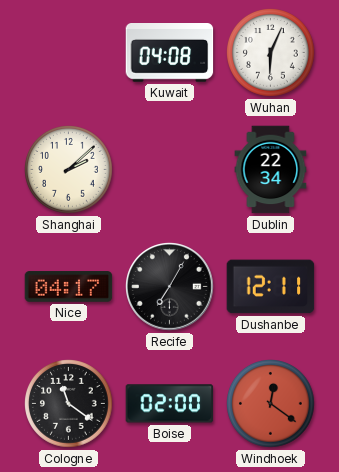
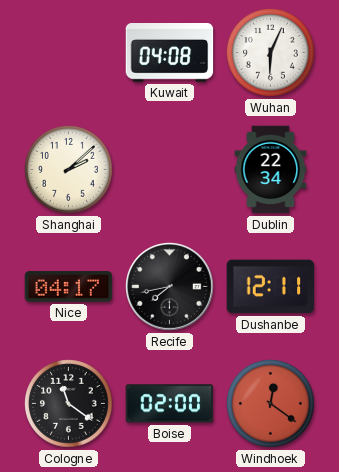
Recife: 7:05 -> 7:43 (170, 287)
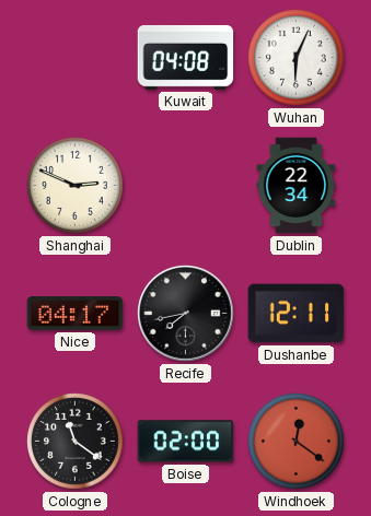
Shanghai: 2:08 -> 2:49 (76, 186)
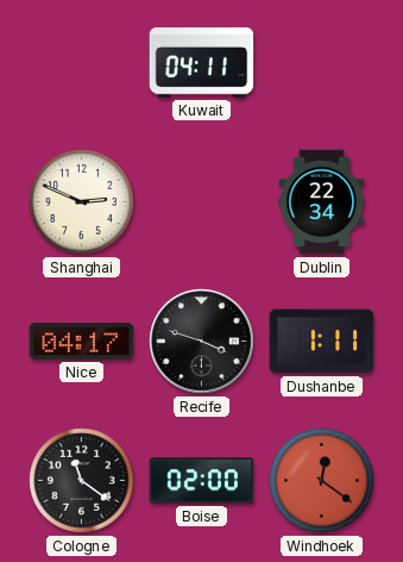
Kuwait: 04:08 -> 04:11 (202, 63)
Wuhan: 6:04 -> none (297, 58)
Recife: 7:43 -> 3:48 (202, 342)
Dushanbe: 12:11 -> 1:11 (322, 342)
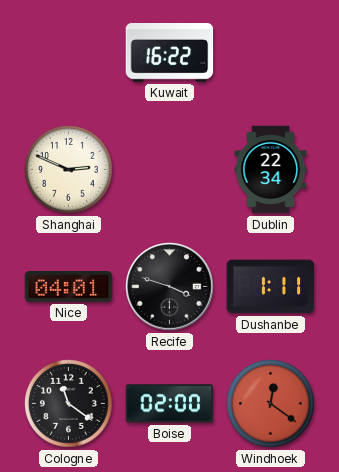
Kuwait: 04:11 -> 16:22 (170, 53)
Nice: 04:17 -> 04:01 (69, 287)
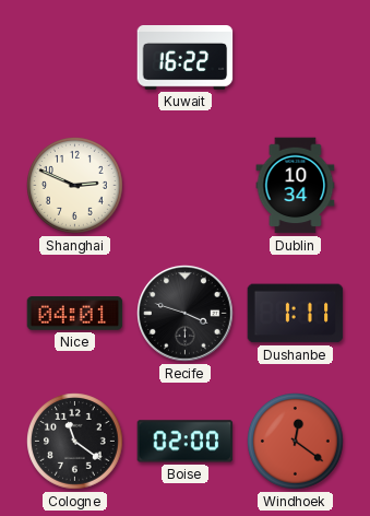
Dublin: 22:34 -> 10:34 (296, 186)
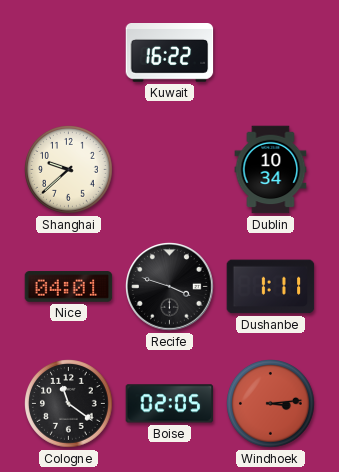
Shanghai: 2:49 -> 9:38 (69, 170)
Boise: 02:00 -> 02:05 (170, 404)
Windhoek: 12:21 -> 3:14 (271, 404)
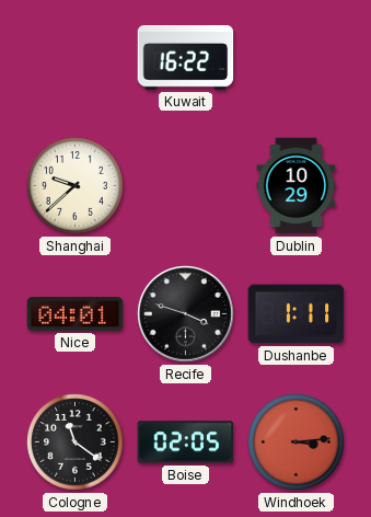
Dublin: 10:34 -> 10:29 (297, 186)
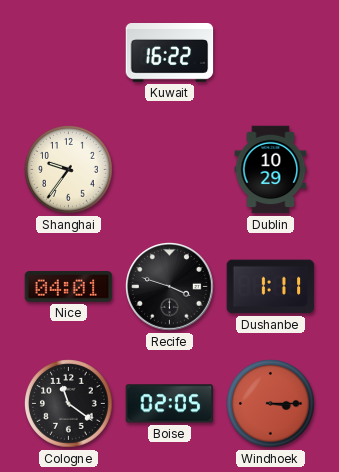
Shanghai: 9:38 -> 9:36 (69, 170)
Windhoek: 3:14 -> 3:15 (271, 404)
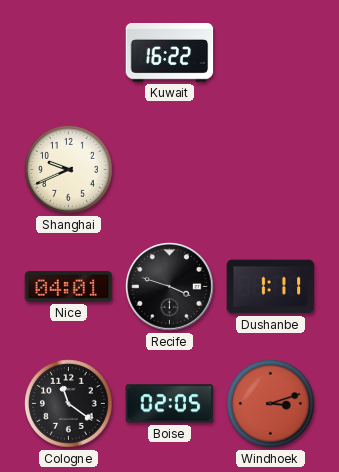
Shanghai: 9:36 -> 9:41 (69, 170)
Dublin: 10:29 -> none (271, 170)
Windhoek: 3:15 -> 3:12 (271, 404)
